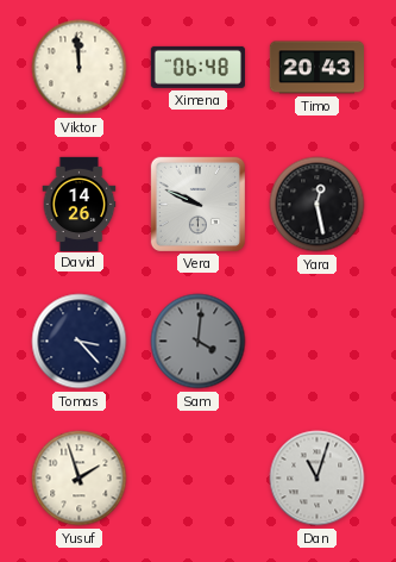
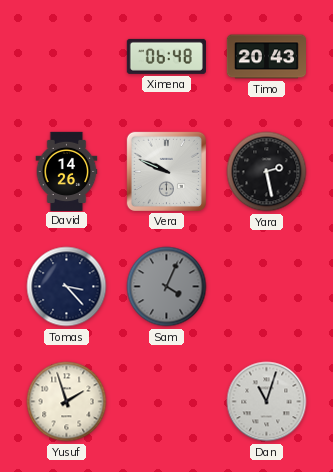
Viktor: 11:59 -> none (80, 68)
Yara: 12:28 -> 2:28 (267, 172)
Sam: 4:01 -> 4:04 (167, 287)
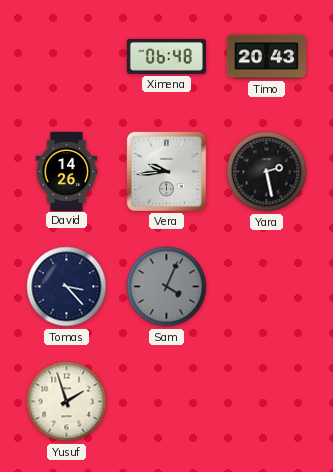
Vera: 9:49 -> 9:44 (166, 171)
Dan: 11:03 -> none (267, 402)
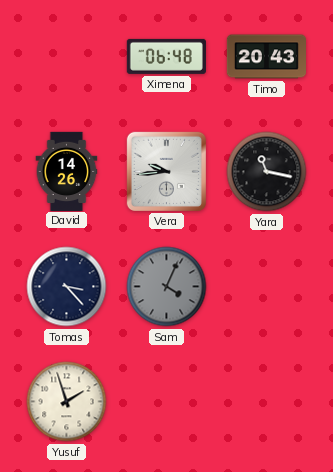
Yara: 2:28 -> 11:17 (267, 172)
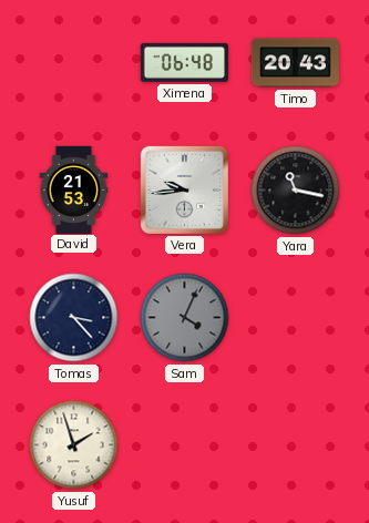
David: 14:26 -> 21:53 (74, 189)
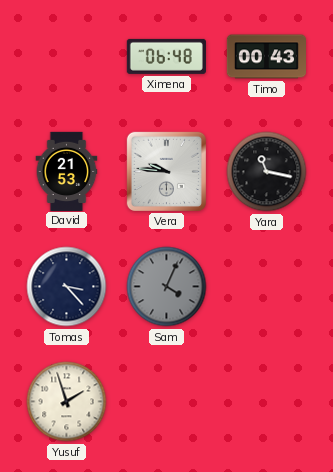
Timo: 20:43 -> 00:43 (266, 57)
Vera: 9:44 -> 9:46 (166, 171)
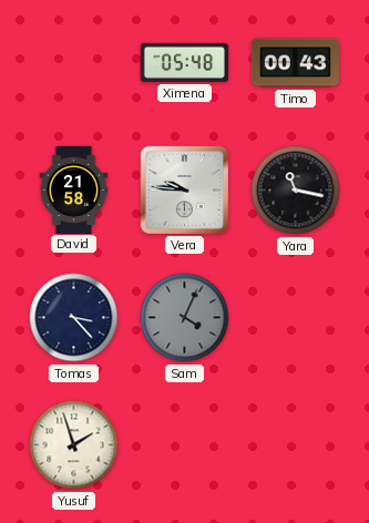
Ximena: 06:48 -> 05:48 (184, 62)
David: 21:53 -> 21:58 (74, 189)
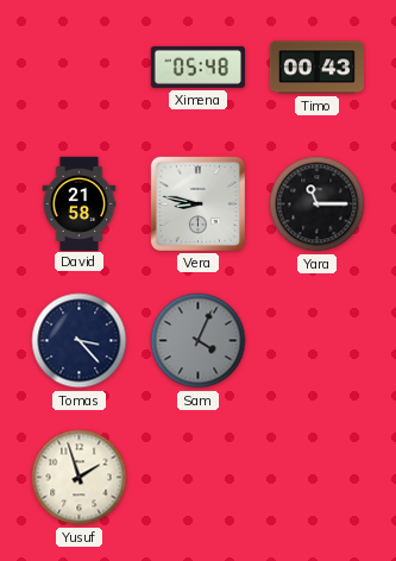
Vera: 9:46 -> 8:47 (197, 203)
Yara: 11:17 -> 11:15 (318, 204)
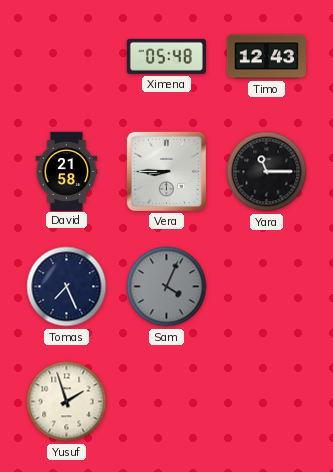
Timo: 00:43 -> 12:43 (266, 57)
Vera: 8:47 -> 8:45 (166, 171)
Tomas: 3:23 -> 7:26 (67, 287)
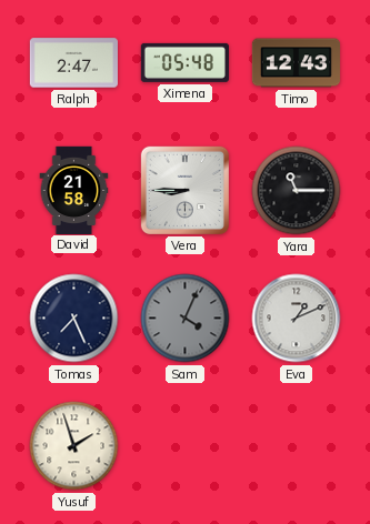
Ralph: none -> 2:47 (73, 63)
Eva: none -> 1:11 (297, 319)
